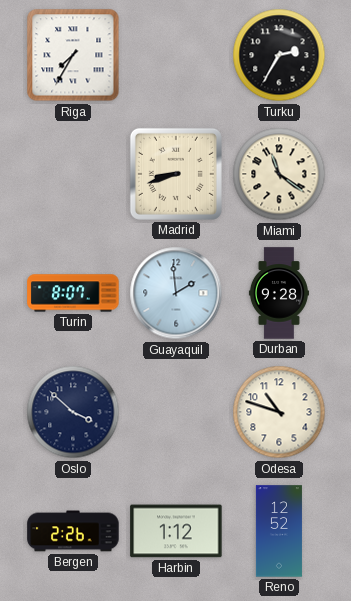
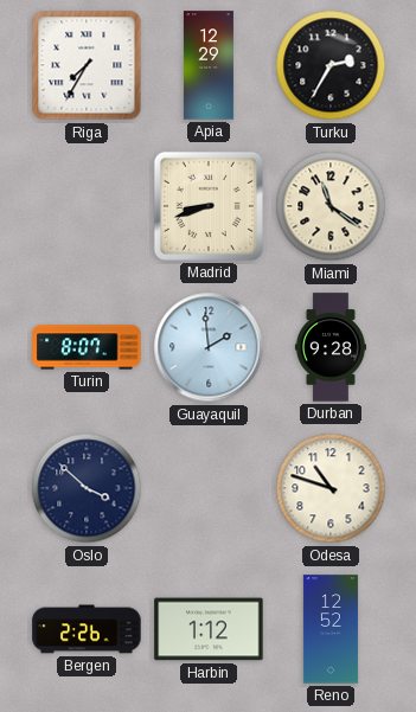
Apia: none -> 12:29 (209, 65)
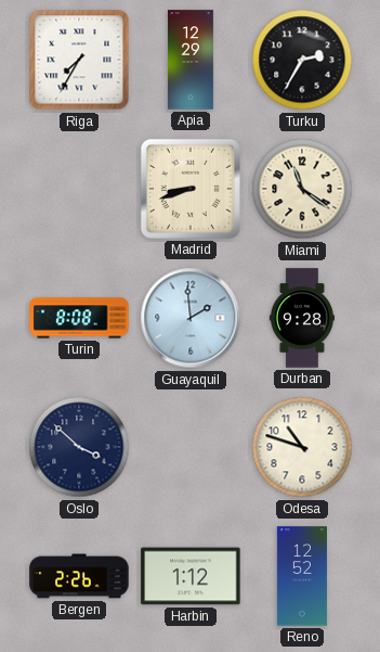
Turin: 8:07 -> 8:08 (79, 318)
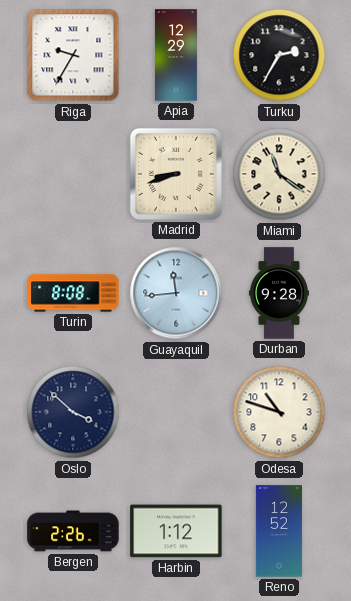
Riga: 7:35 -> 9:35 (73, 55)
Guayaquil: 1:59 -> 11:44 (176, 293)
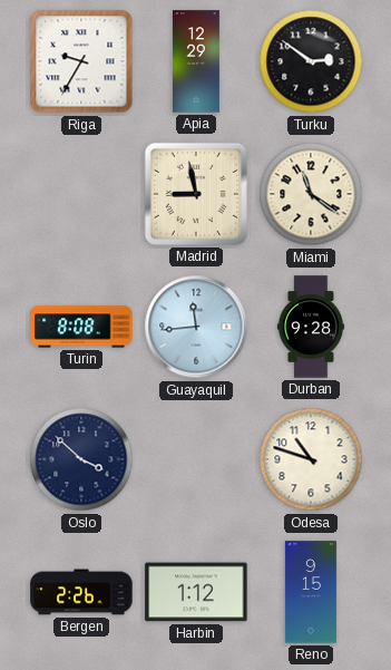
Turku: 2:35 -> 2:51 (311, 61)
Madrid: 8:42 -> 8:58 (196, 194)
Reno: 12:52 -> 9:15 (311, 592)
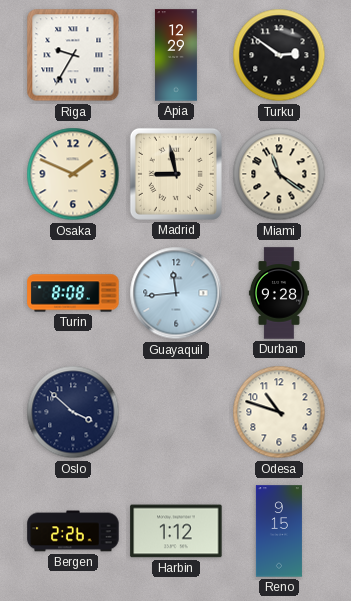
Osaka: none -> 1:49 (73, 174)
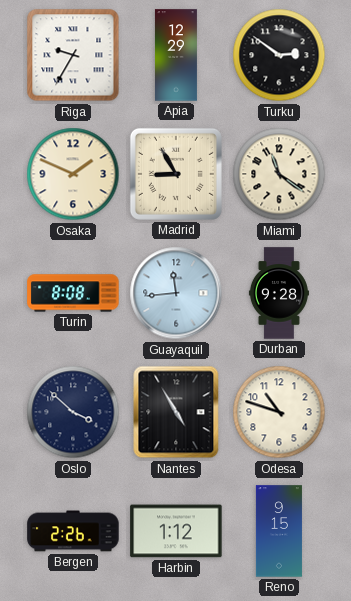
Madrid: 8:58 -> 8:55 (176, 174)
Nantes: none -> 4:55 (176, 412)
